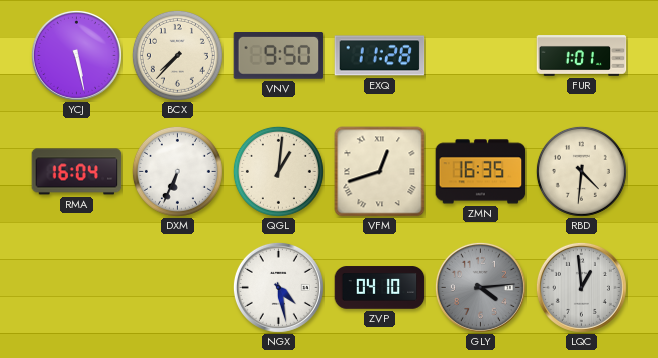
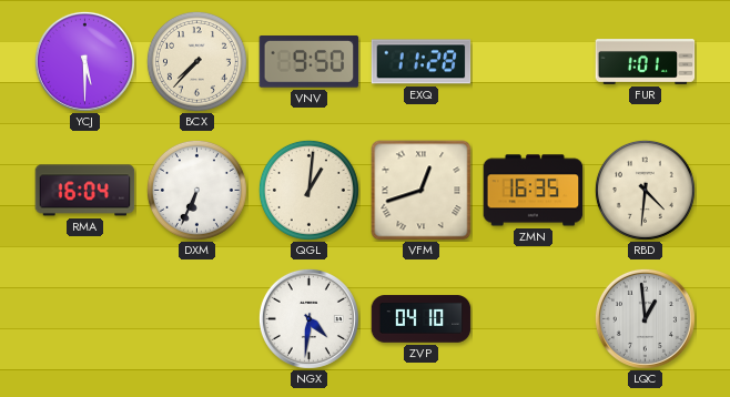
YCJ: 5:28 -> 5:30 (84, 61)
NGX: 4:28 -> 4:31 (308, 318)
GLY: 4:14 -> none (480, 287)
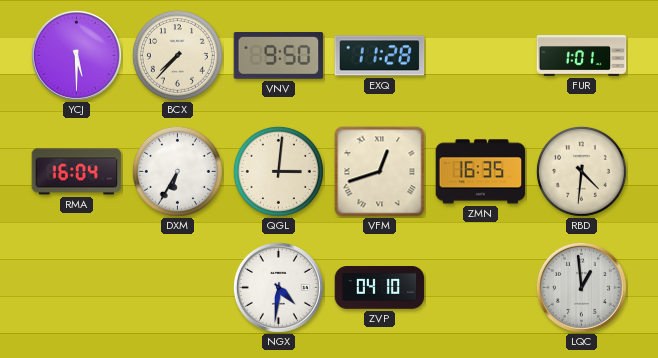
DXM: 6:34 -> 6:35 (177, 171)
QGL: 1:01 -> 3:01 (278, 171)
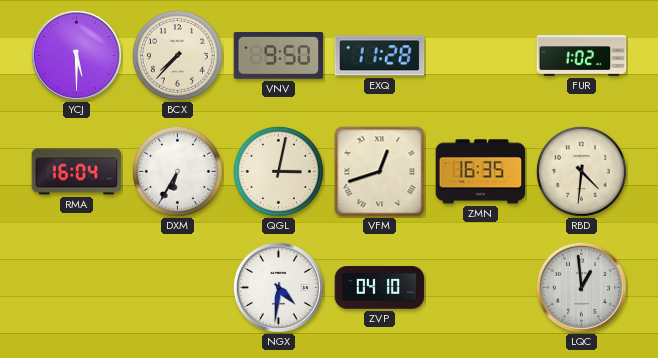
FUR: 1:01 -> 1:02 (582, 56)
QGL: 3:01 -> 3:02 (278, 171)
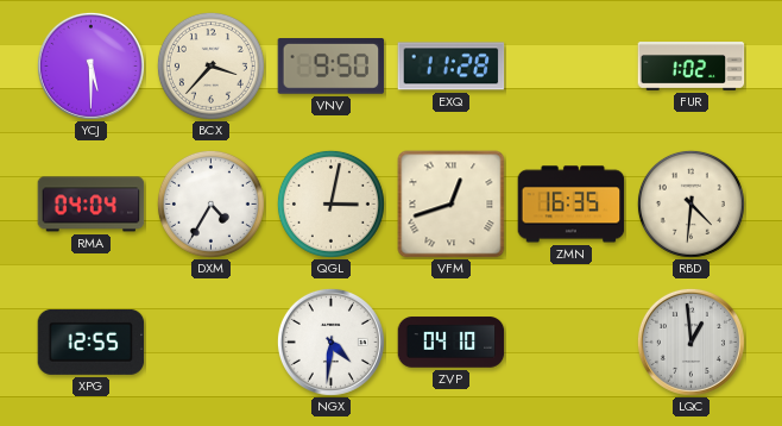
BCX: 7:37 -> 3:37 (210, 65)
RMA: 16:04 -> 04:04 (92, 205)
DXM: 6:35 -> 4:35 (210, 203)
XPG: none -> 12:55 (92, 342)
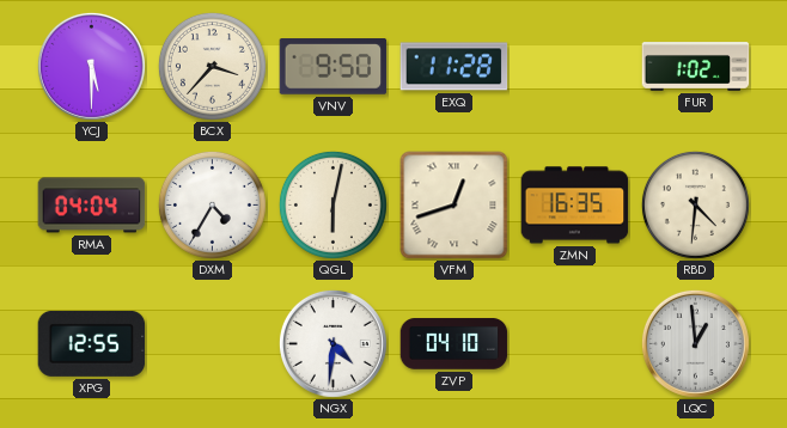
QGL: 3:02 -> 6:02 (333, 204)
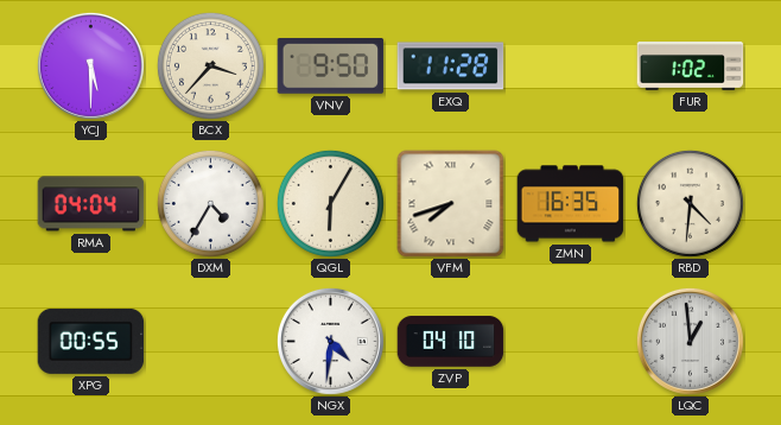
QGL: 6:02 -> 6:05 (330, 203)
VFM: 12:42 -> 7:42 (451, 204)
XPG: 12:55 -> 00:55 (91, 341)
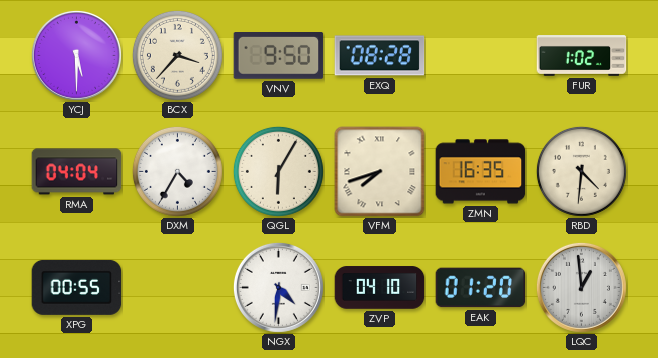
EXQ: 11:28 -> 08:28 (380, 56)
EAK: none -> 01:20 (481, 288)
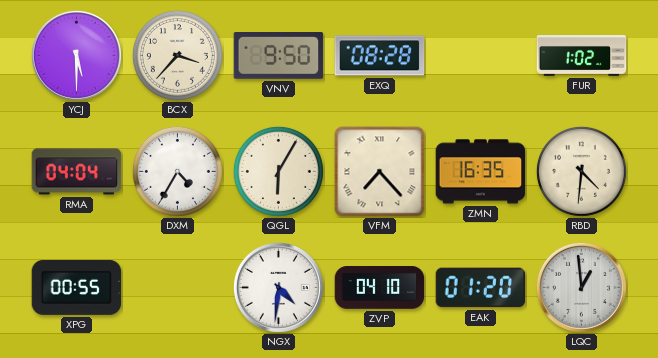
VFM: 7:42 -> 7:23 (380, 172)
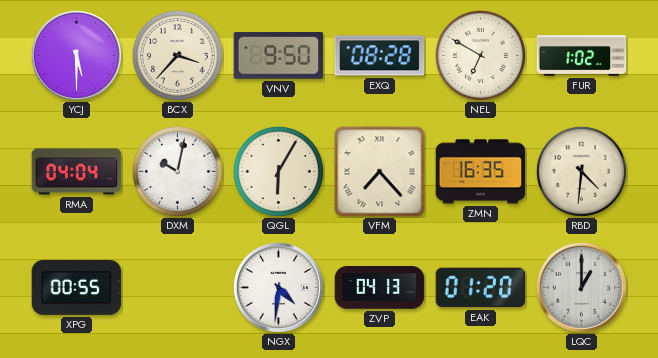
NEL: none -> 6:50 (480, 55)
DXM: 4:35 -> 10:02 (177, 171)
ZVP: 04:10 -> 04:13 (380, 288)
LQC: 12:59 -> 1:00 (581, 287)
